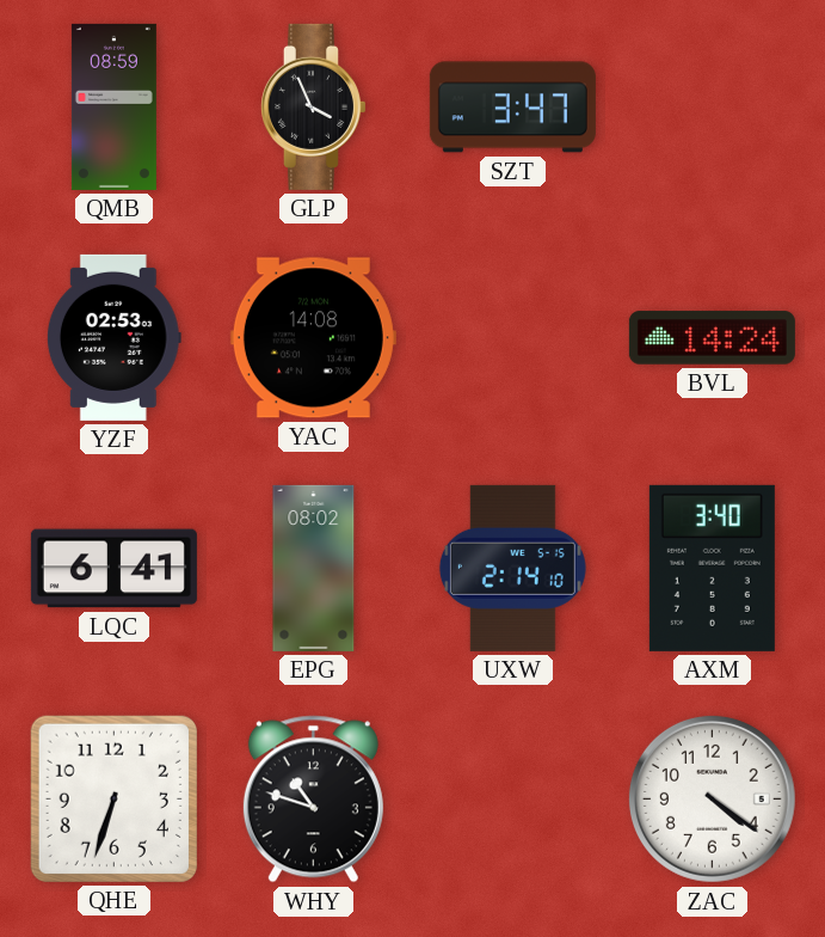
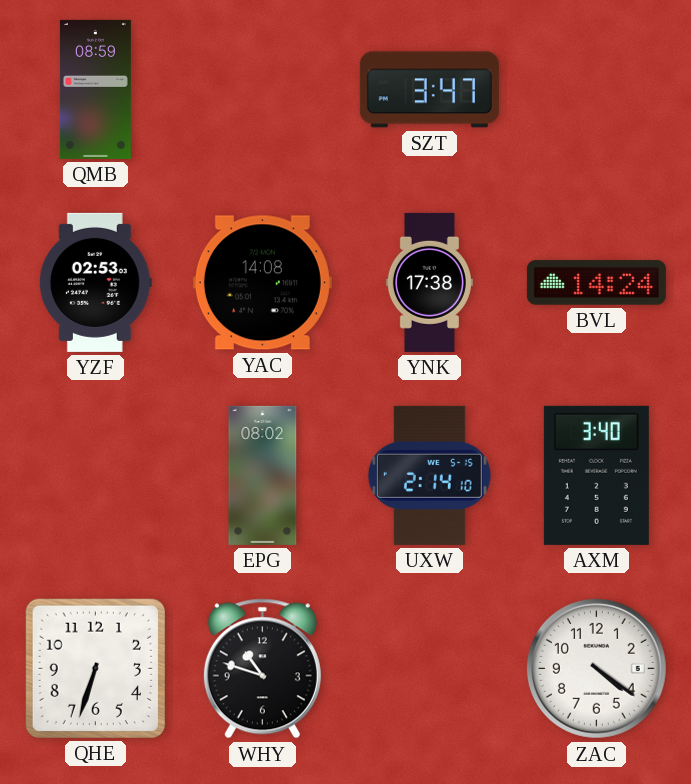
GLP: 3:56 -> none (313, 106)
YNK: none -> 17:38 (429, 282)
LQC: 6:41 -> none (113, 569)
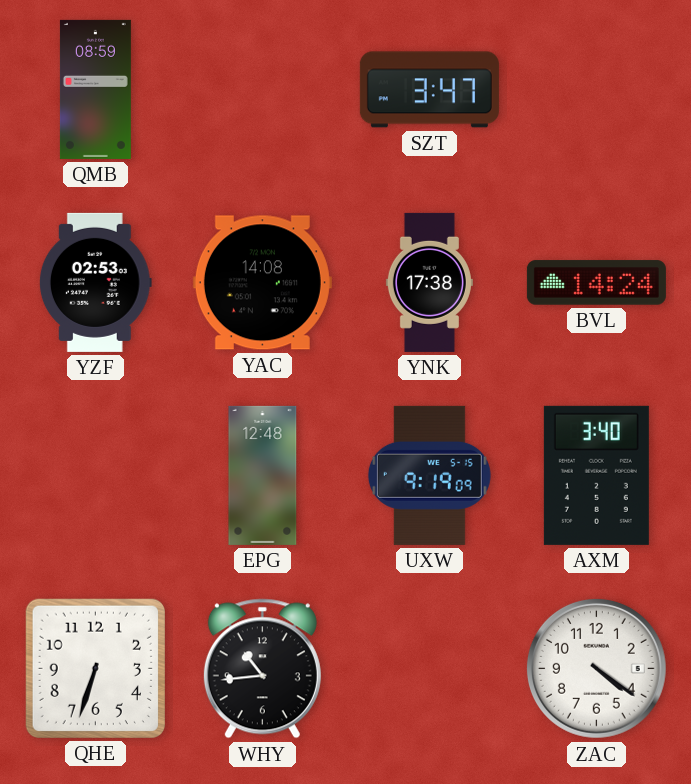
EPG: 08:02 -> 12:48 (263, 475)
UXW: 2:14 -> 9:19 (429, 475)
WHY: 10:48 -> 10:44 (262, 669)
